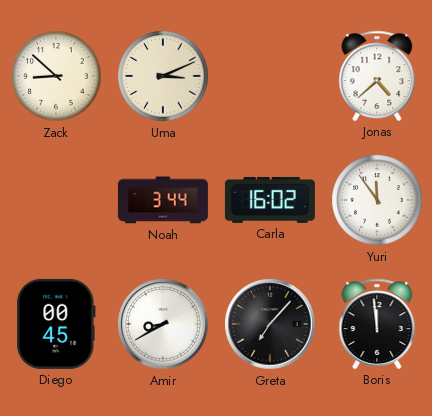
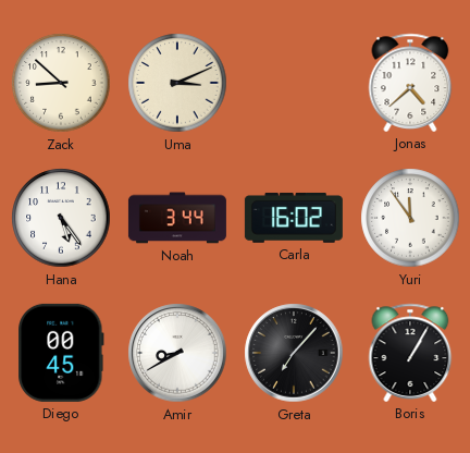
Hana: none -> 5:24 (61, 218)
Boris: 11:59 -> 1:05 (410, 353)
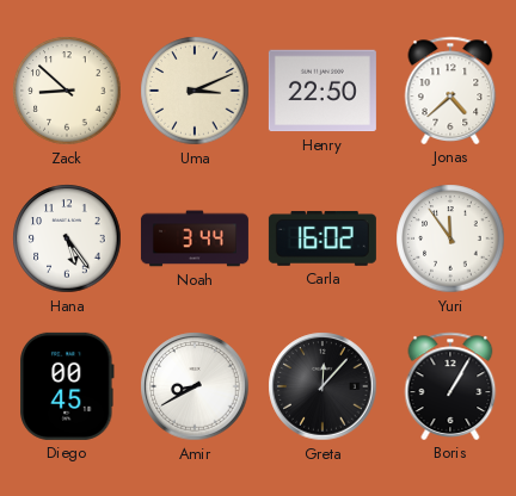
Henry: none -> 22:50 (322, 91)
Greta: 7:07 -> 12:07 (322, 386)
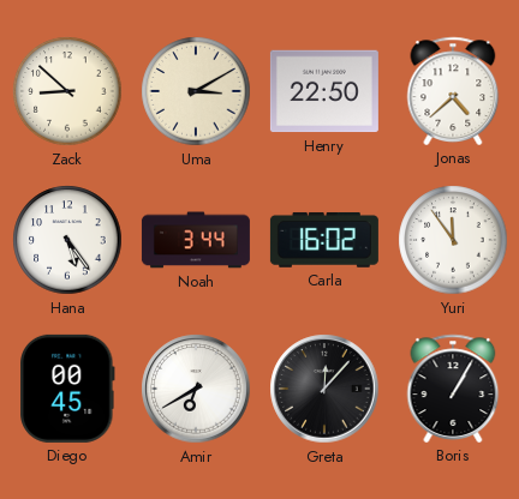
Uma: 3:11 -> 3:10 (196, 91)
Amir: 8:40 -> 6:40 (196, 389)
